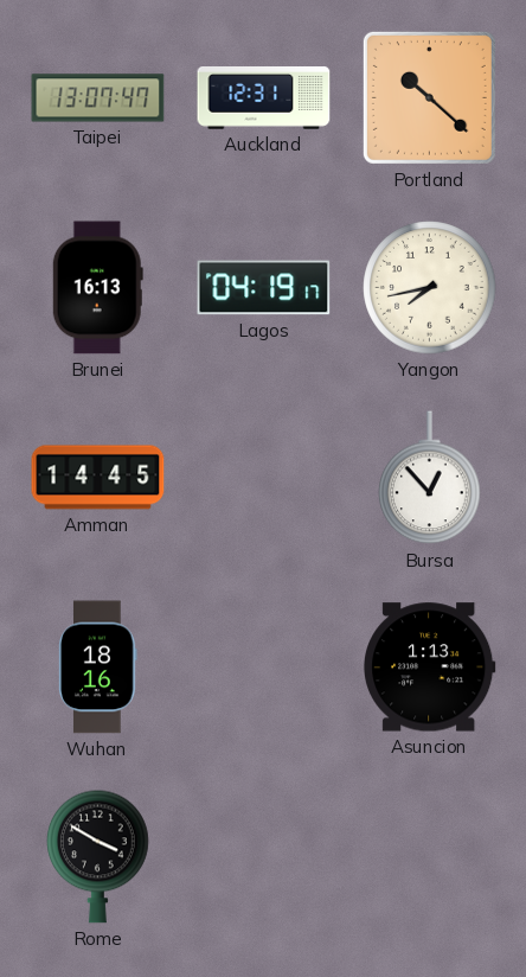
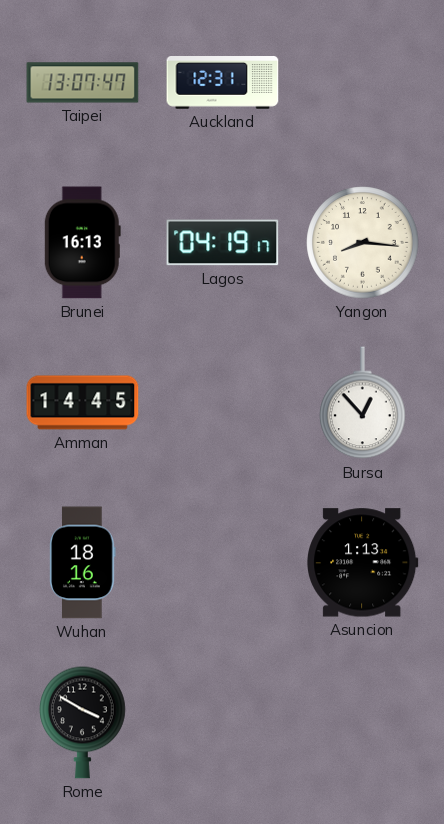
Portland: 10:22 -> none (429, 97)
Yangon: 7:43 -> 8:16 (363, 243)
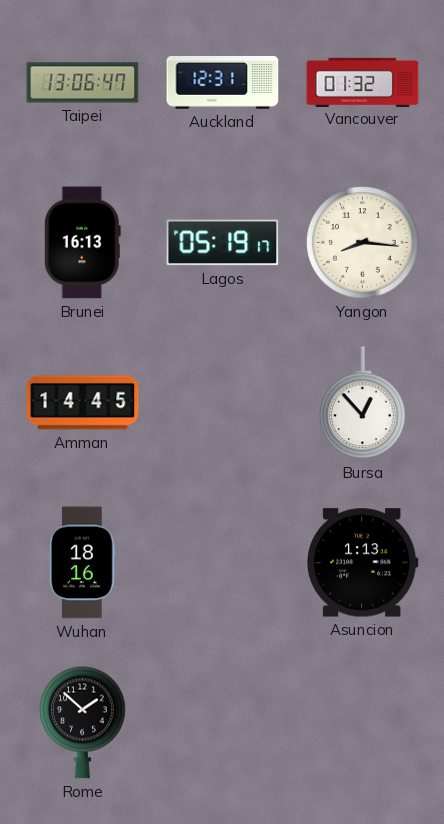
Taipei: 13:07 -> 13:06 (83, 83)
Vancouver: none -> 01:32 (363, 82)
Lagos: 04:19 -> 05:19 (223, 243)
Rome: 3:50 -> 1:52 (83, 722)
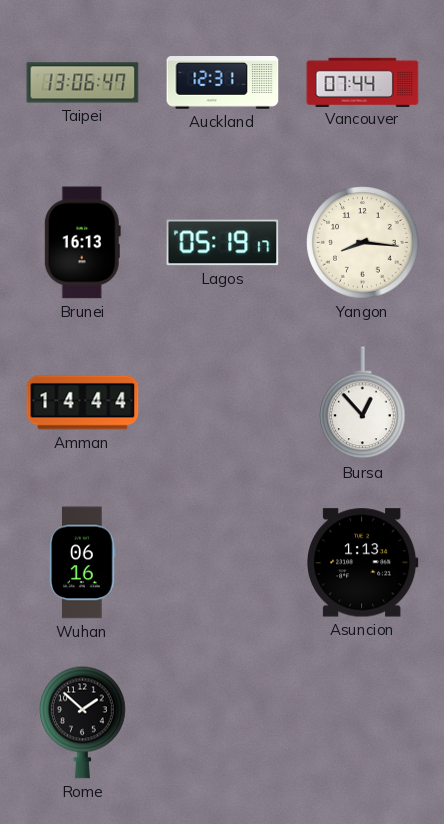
Vancouver: 01:32 -> 07:44 (363, 82)
Amman: 14:45 -> 14:44 (83, 403)
Wuhan: 18:16 -> 06:16 (83, 563)
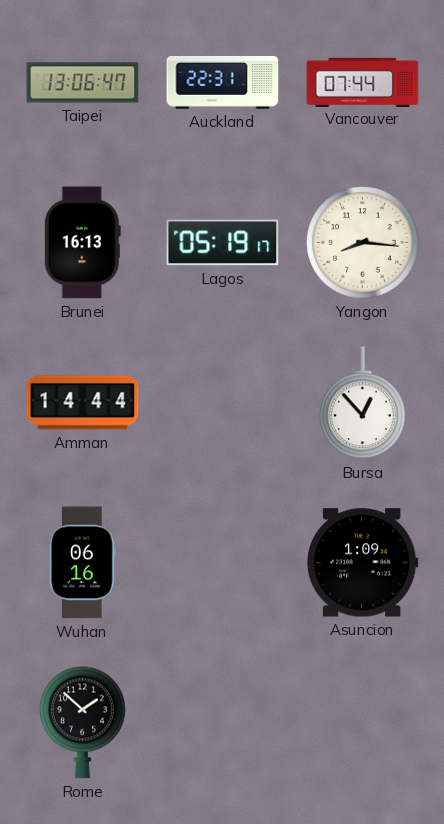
Auckland: 12:31 -> 22:31 (223, 83)
Asuncion: 1:13 -> 1:09 (363, 563)
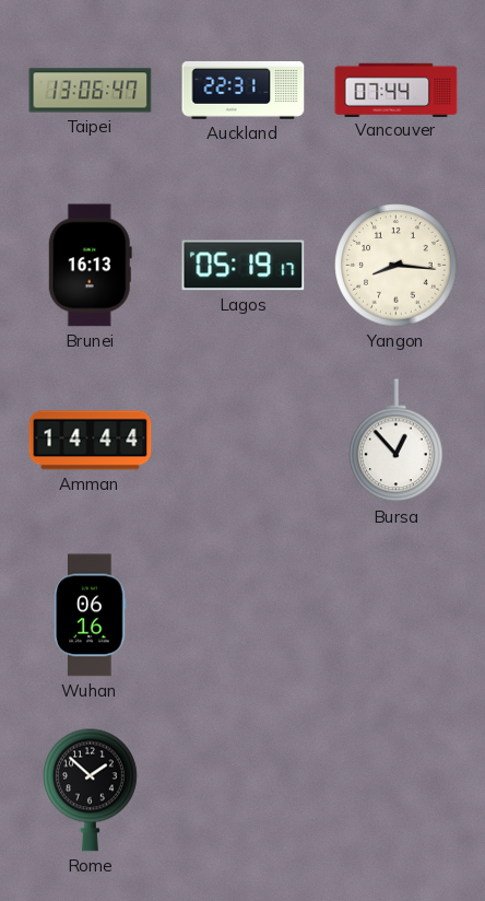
Asuncion: 1:09 -> none (363, 563)
